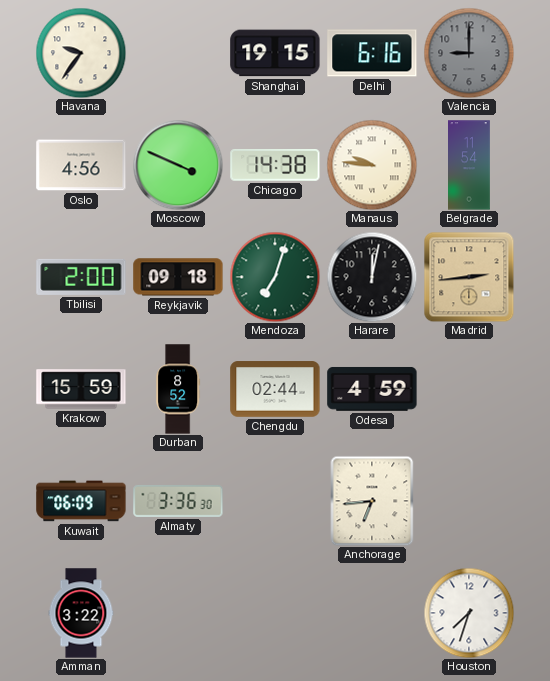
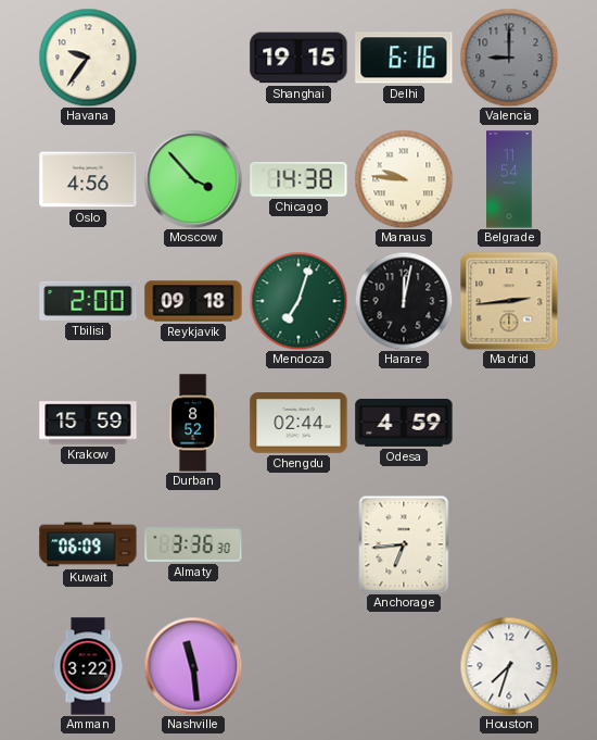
Moscow: 3:49 -> 3:53 (193, 179)
Nashville: none -> 11:29 (193, 666)
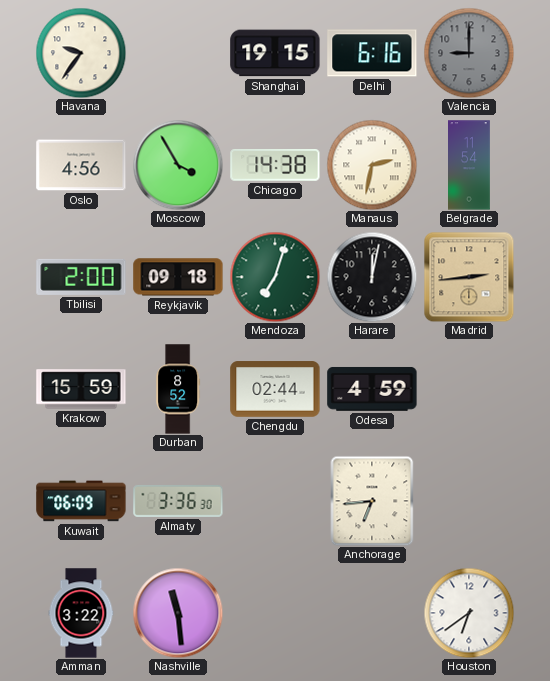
Moscow: 3:53 -> 3:55 (178, 165)
Manaus: 9:46 -> 2:32 (372, 165)
Houston: 7:33 -> 6:39 (469, 613)
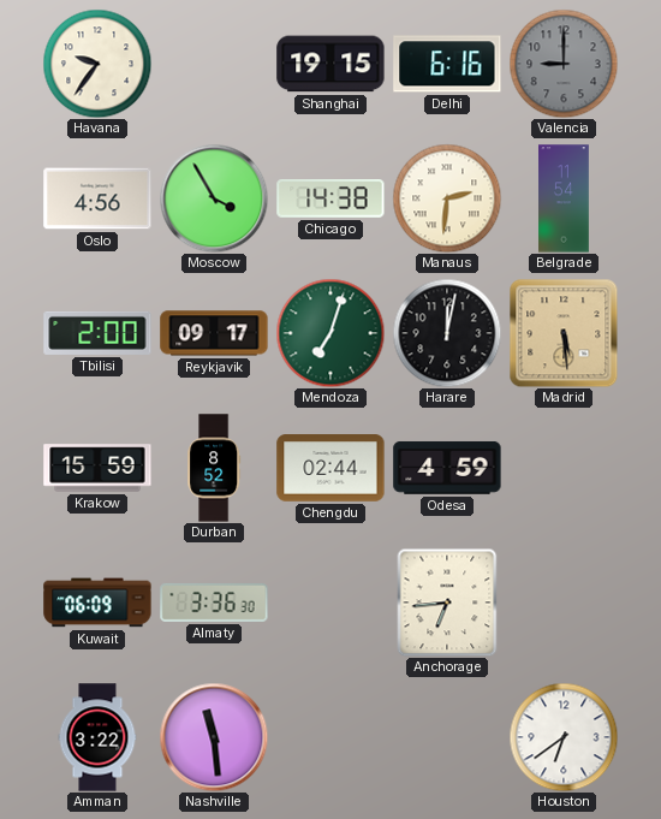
Manaus: 2:32 -> 2:31 (447, 198)
Reykjavik: 09:18 -> 09:17 (214, 333)
Madrid: 2:44 -> 5:29 (564, 333)
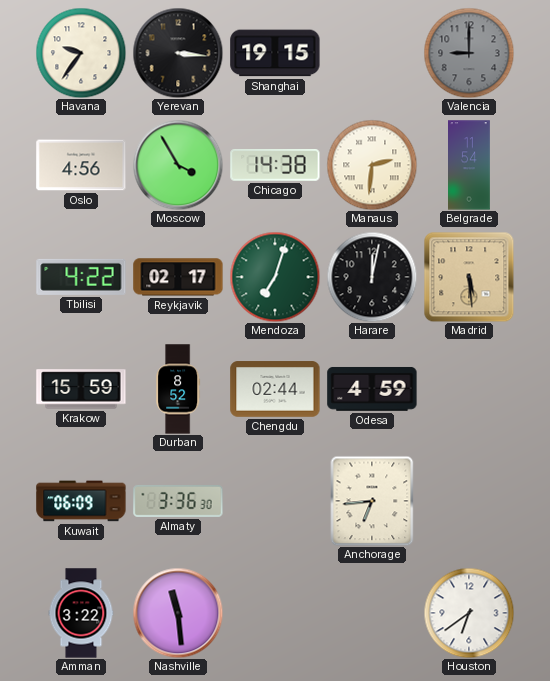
Yerevan: none -> 3:16 (178, 53)
Delhi: 6:16 -> none (447, 64)
Tbilisi: 2:00 -> 4:22 (81, 277)
Reykjavik: 09:17 -> 02:17 (178, 277)
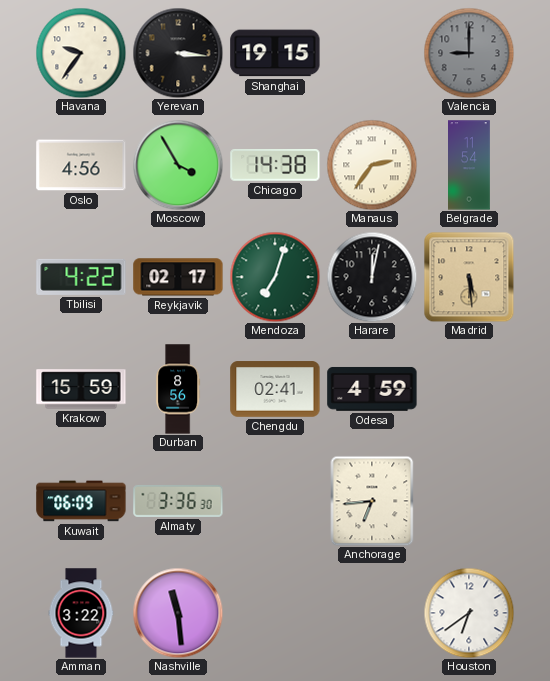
Manaus: 2:31 -> 2:36 (372, 165)
Durban: 8:52 -> 8:56 (178, 389)
Chengdu: 02:44 -> 02:41 (275, 389)
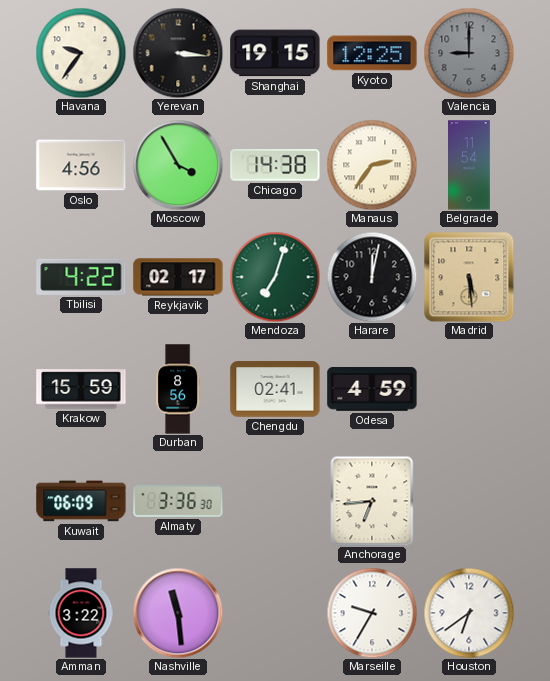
Kyoto: none -> 12:25 (372, 53)
Marseille: none -> 9:35 (372, 613)
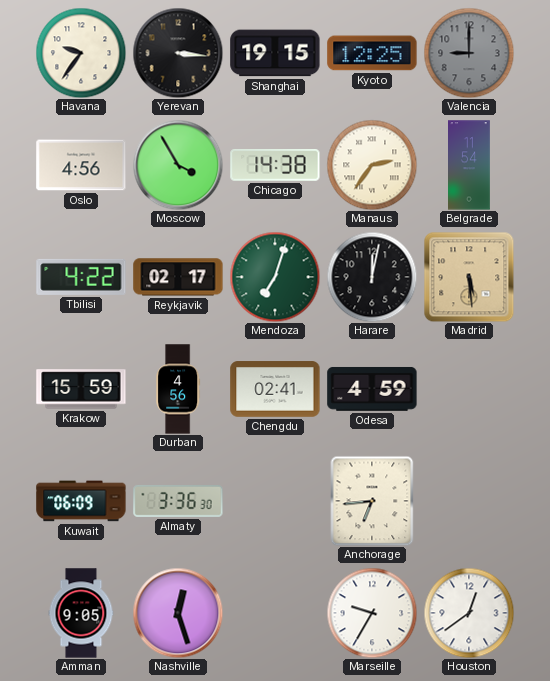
Durban: 8:56 -> 4:56 (178, 389)
Amman: 3:22 -> 9:05 (81, 613)
Nashville: 11:29 -> 12:27 (178, 613)
Houston: 6:39 -> 12:39 (469, 613)
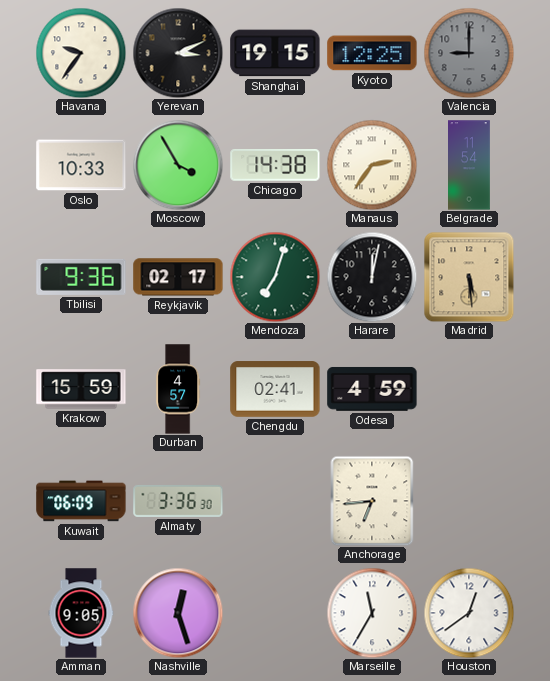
Yerevan: 3:16 -> 3:11 (178, 53)
Oslo: 4:56 -> 10:33 (81, 165)
Tbilisi: 4:22 -> 9:36 (81, 277)
Durban: 4:56 -> 4:57 (178, 389)
Marseille: 9:35 -> 11:35 (372, 613)
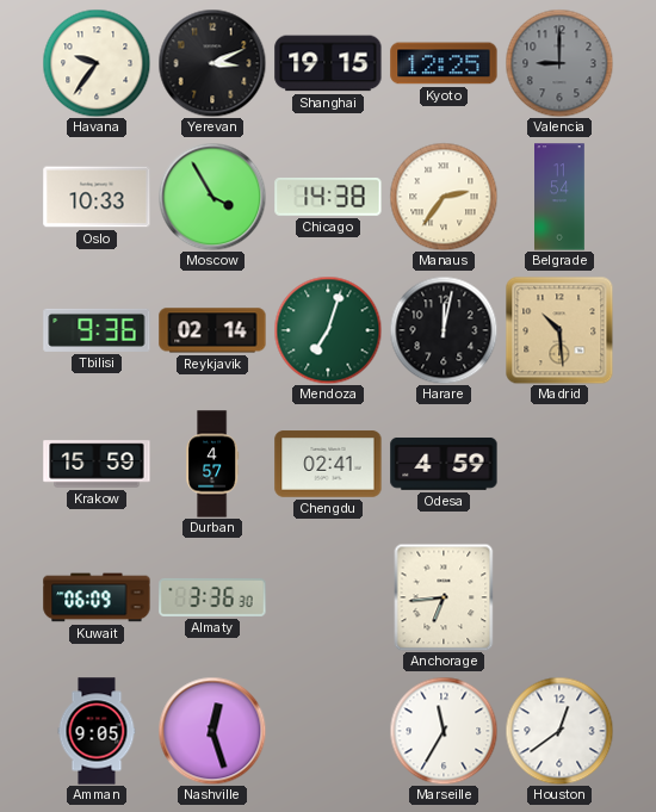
Reykjavik: 02:17 -> 02:14 (212, 330)
Madrid: 5:29 -> 10:29 (559, 330)
